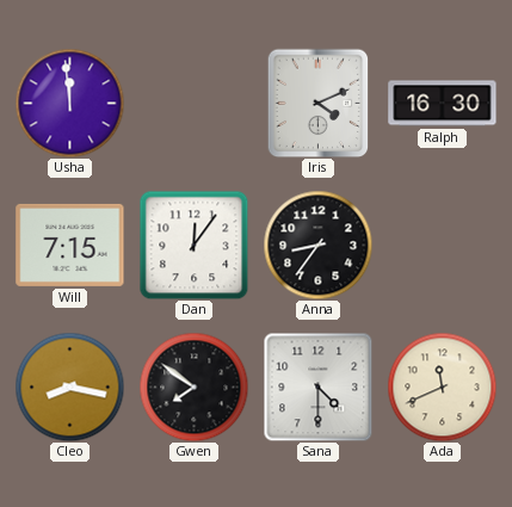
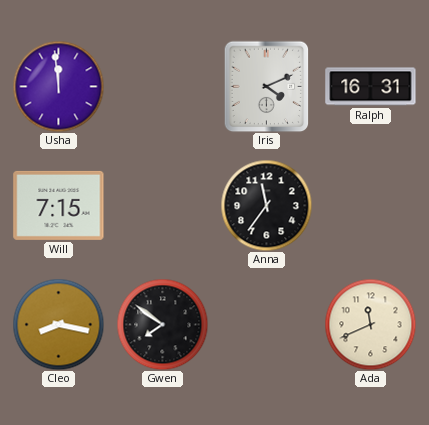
Ralph: 16:30 -> 16:31 (371, 87)
Dan: 12:06 -> none (193, 245)
Anna: 8:36 -> 11:36 (266, 205)
Sana: 4:30 -> none (317, 387)
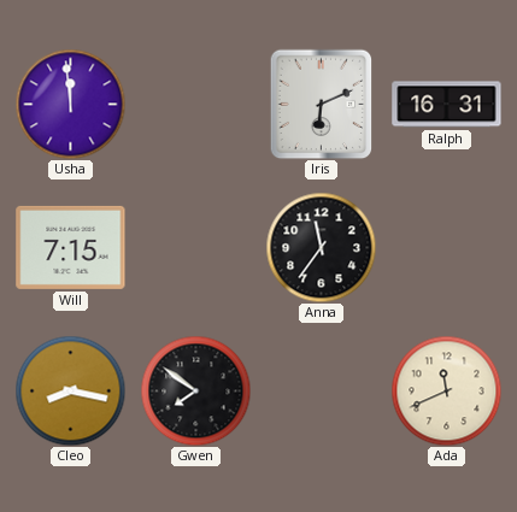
Iris: 4:11 -> 6:11 (322, 104)
